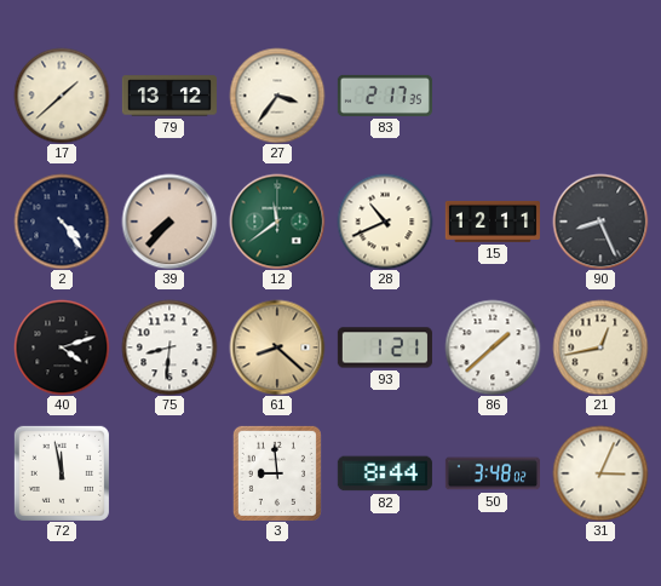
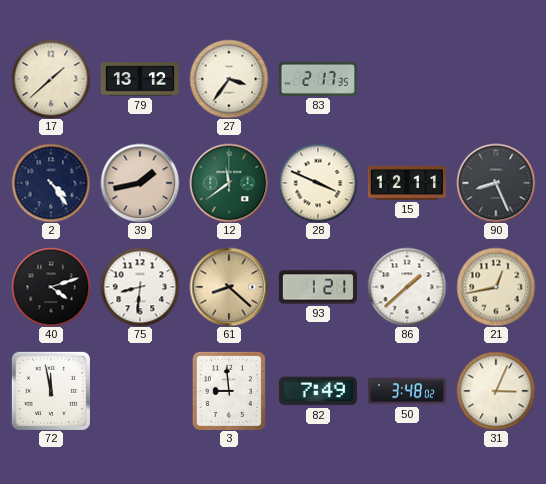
39: 7:37 -> 1:43 (140, 183)
28: 10:41 -> 3:49 (318, 183)
82: 8:44 -> 7:49 (318, 391)
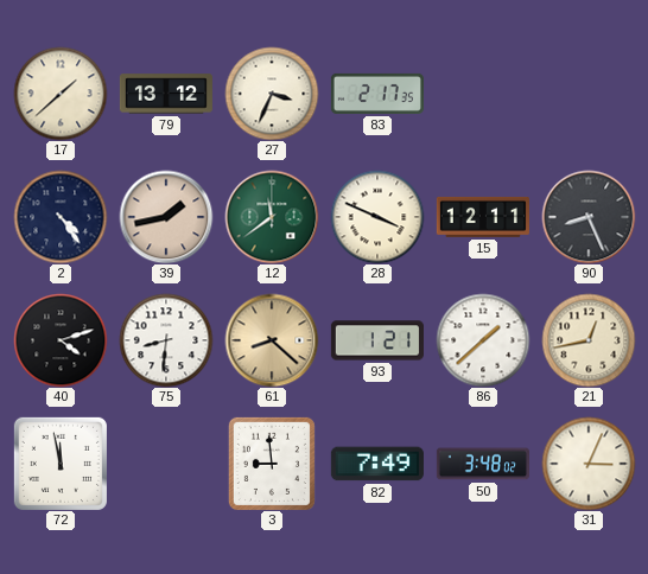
27: 3:36 -> 3:34 (272, 94)
